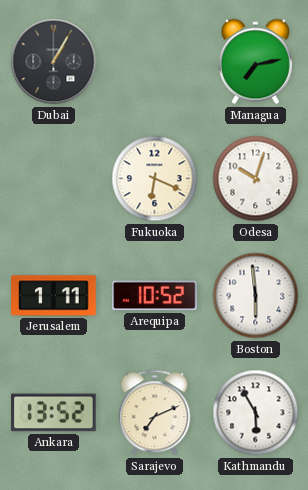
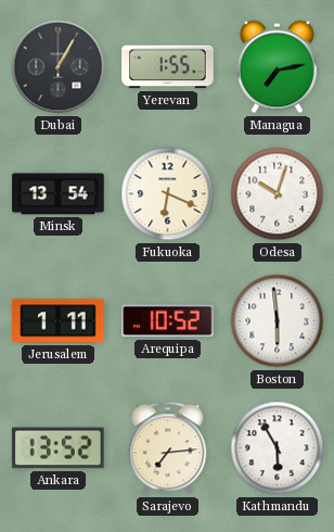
Yerevan: none -> 1:55 (168, 67)
Minsk: none -> 13:54 (59, 194)
Sarajevo: 7:11 -> 7:14 (168, 448)
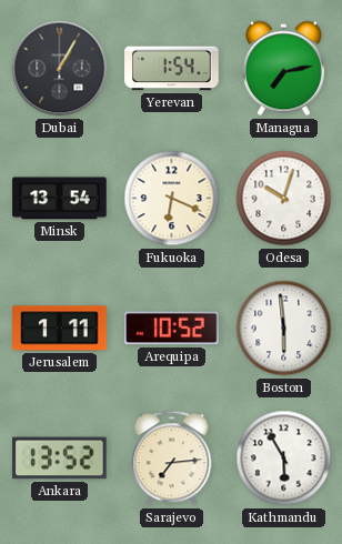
Yerevan: 1:55 -> 1:54 (172, 69)
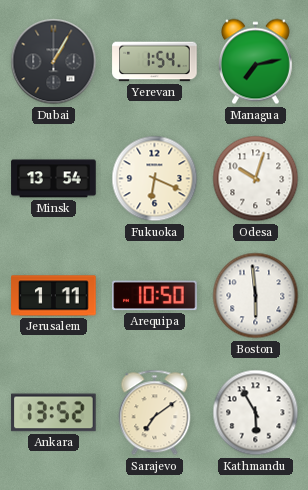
Arequipa: 10:52 -> 10:50 (155, 296)
Sarajevo: 7:14 -> 7:09 (155, 413)
